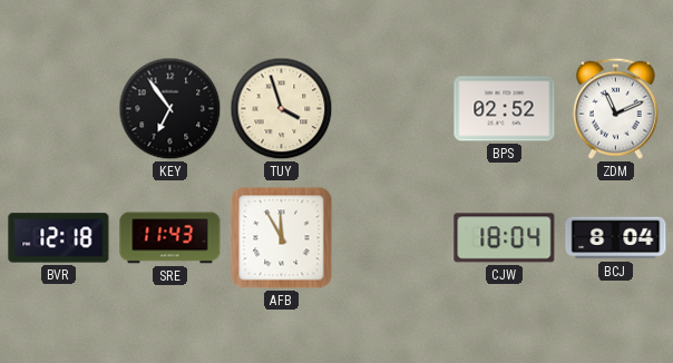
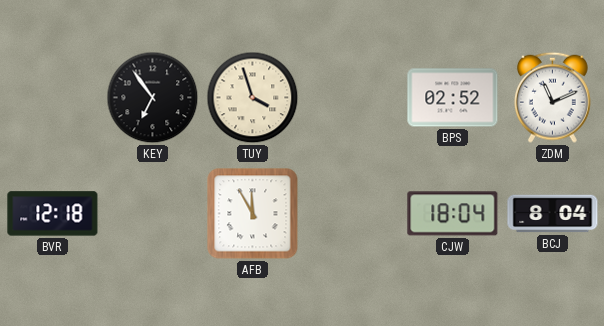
SRE: 11:43 -> none (170, 238)
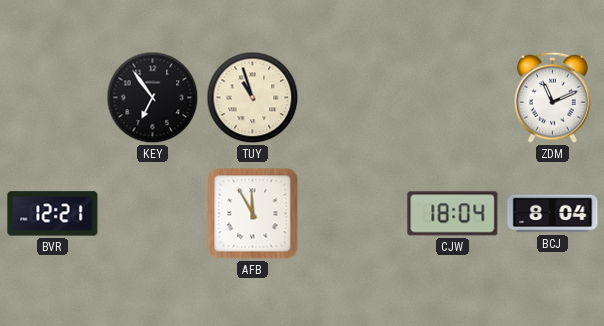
TUY: 3:57 -> 10:57 (253, 98)
BPS: 02:52 -> none (453, 98)
BVR: 12:18 -> 12:21 (53, 214)
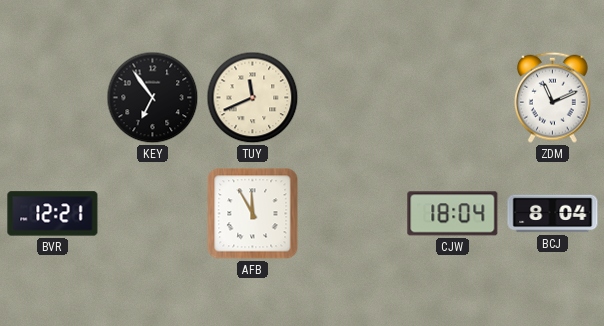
TUY: 10:57 -> 11:41 (253, 98)
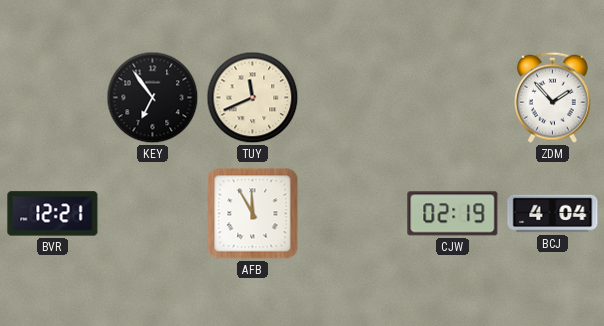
ZDM: 11:11 -> 1:53 (553, 97)
CJW: 18:04 -> 02:19 (453, 214)
BCJ: 8:04 -> 4:04 (553, 214)
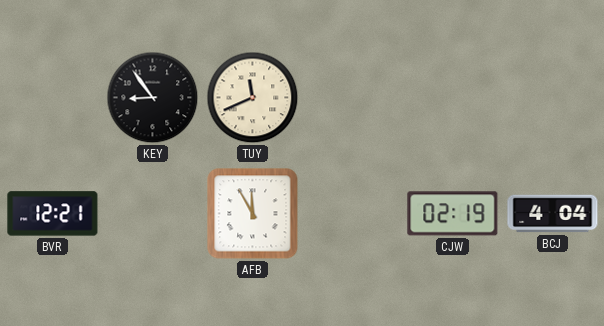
KEY: 6:54 -> 8:54 (153, 98)
ZDM: 1:53 -> none (553, 97)
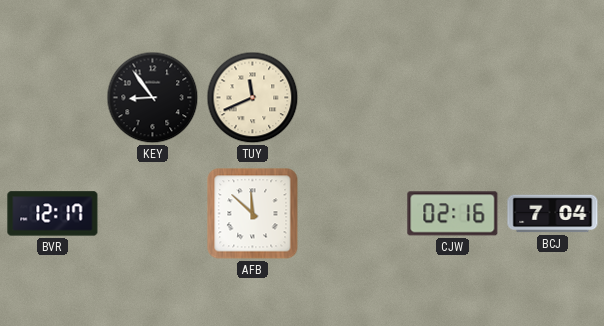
BVR: 12:21 -> 12:17 (53, 214)
AFB: 11:55 -> 11:52 (253, 214)
CJW: 02:19 -> 02:16 (453, 214)
BCJ: 4:04 -> 7:04 (553, 214)
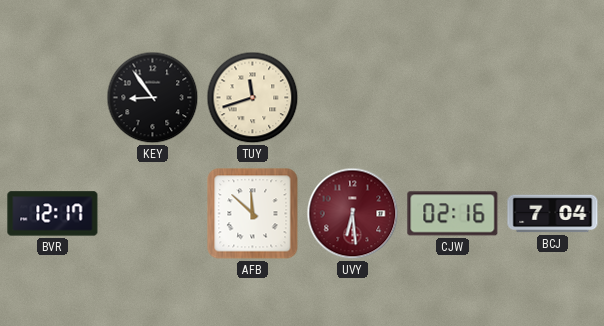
TUY: 11:41 -> 11:42 (253, 98)
UVY: none -> 6:29 (353, 214)
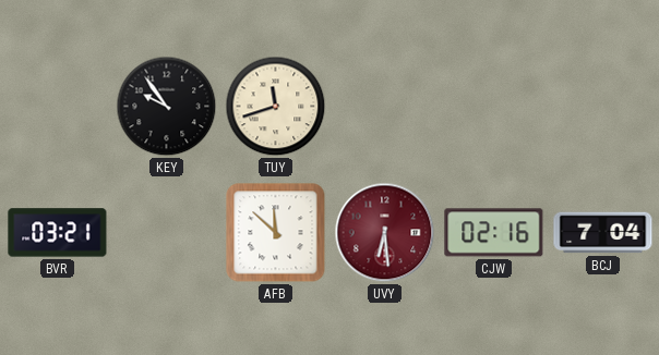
KEY: 8:54 -> 9:54 (167, 107)
BVR: 12:17 -> 03:21 (58, 233)
